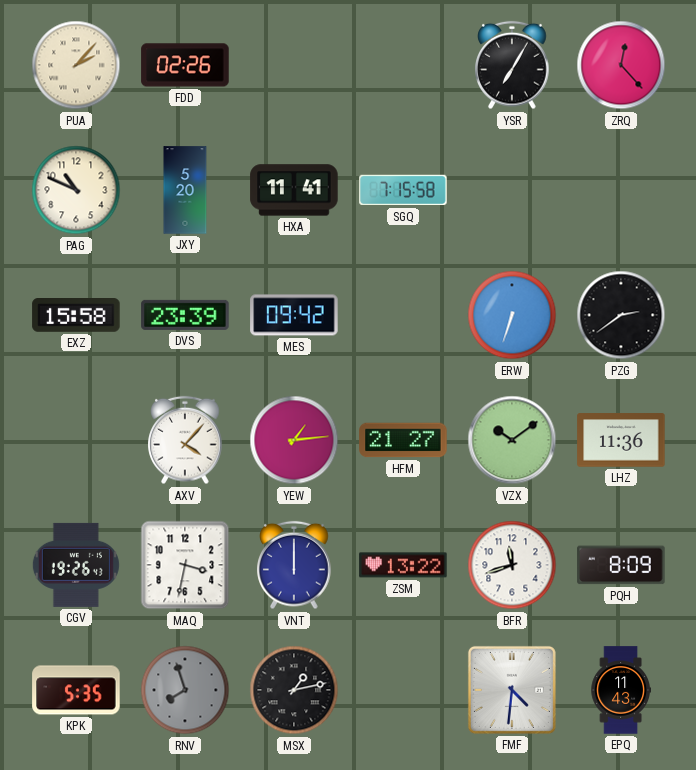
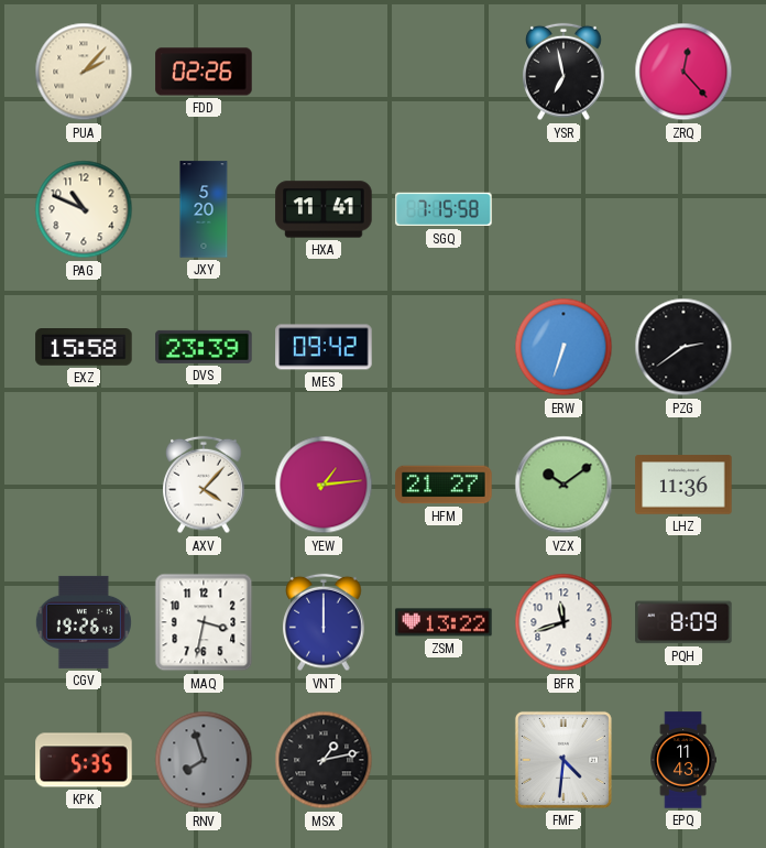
YSR: 7:05 -> 6:58 (563, 72)
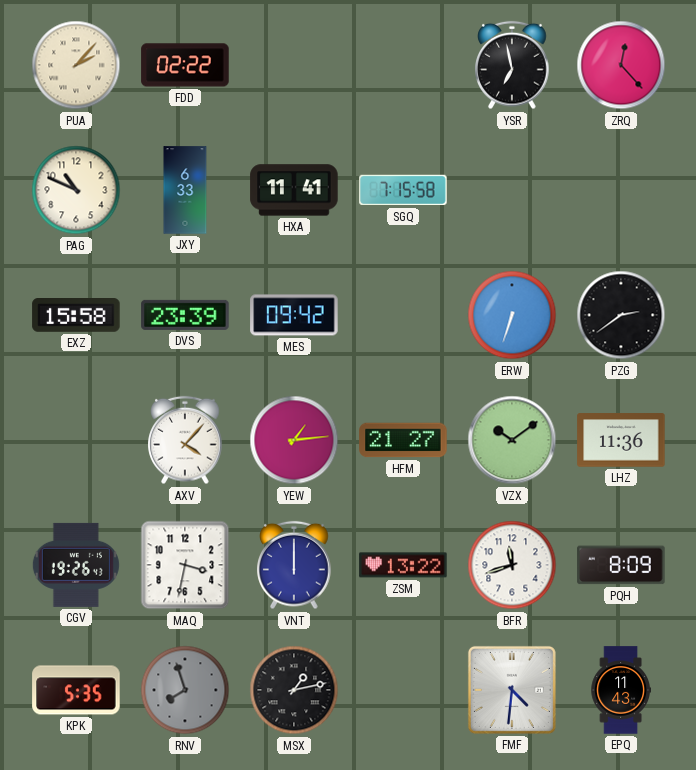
FDD: 02:26 -> 02:22 (185, 65)
JXY: 5:20 -> 6:33 (185, 190)
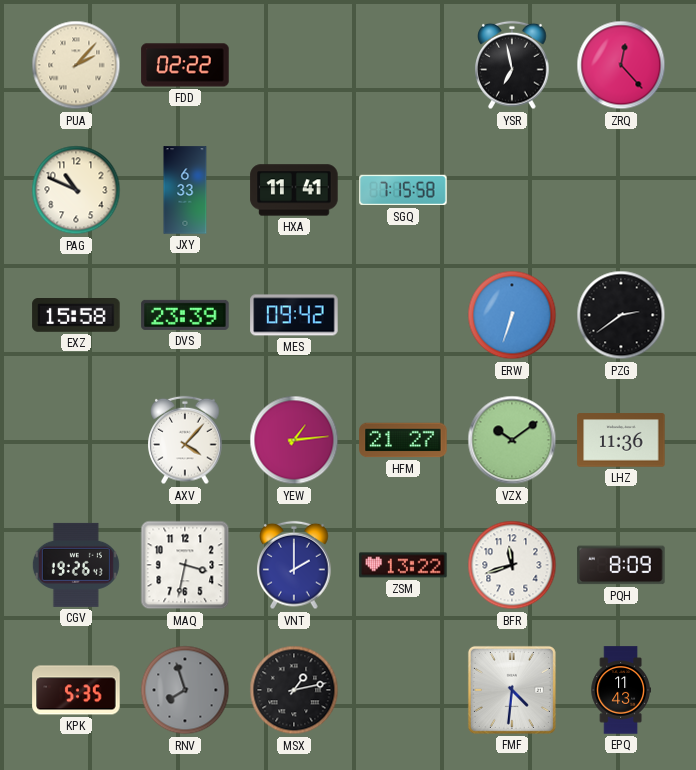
VNT: 12:00 -> 2:00 (294, 565)
